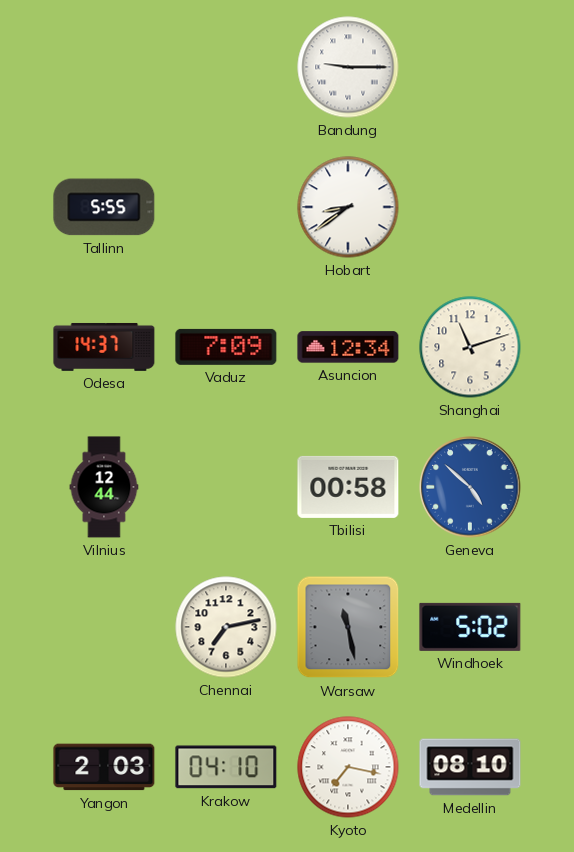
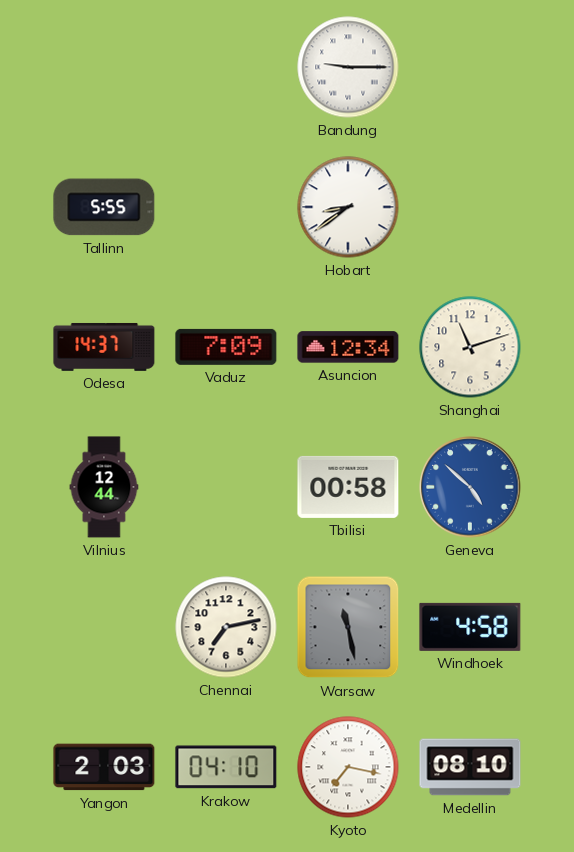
Windhoek: 5:02 -> 4:58 (470, 627)
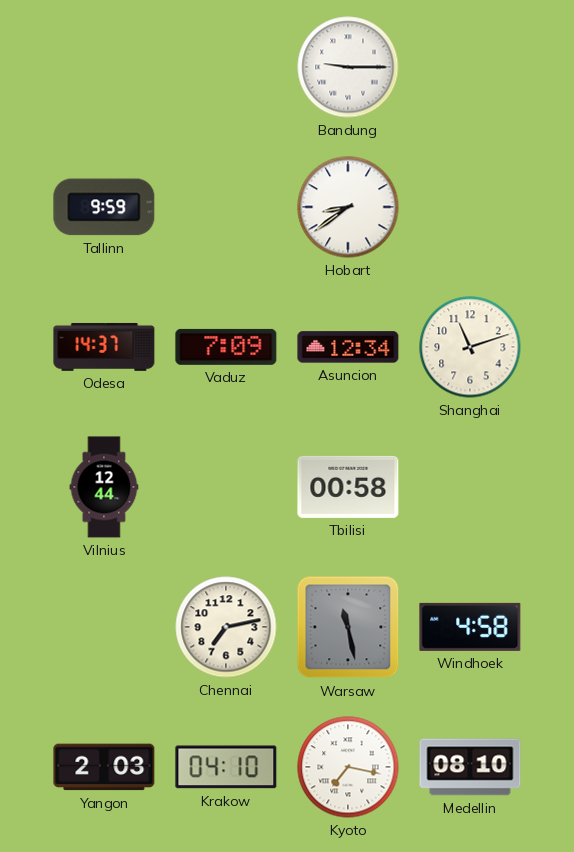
Tallinn: 5:55 -> 9:59 (104, 207)
Geneva: 4:52 -> none (470, 487)
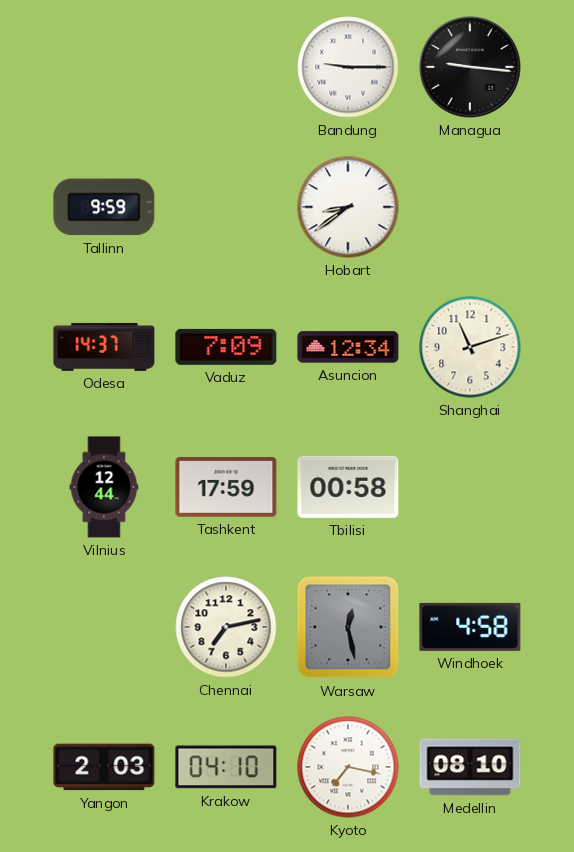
Managua: none -> 9:16 (470, 67)
Tashkent: none -> 17:59 (226, 488)
Warsaw: 11:28 -> 12:28 (348, 627)
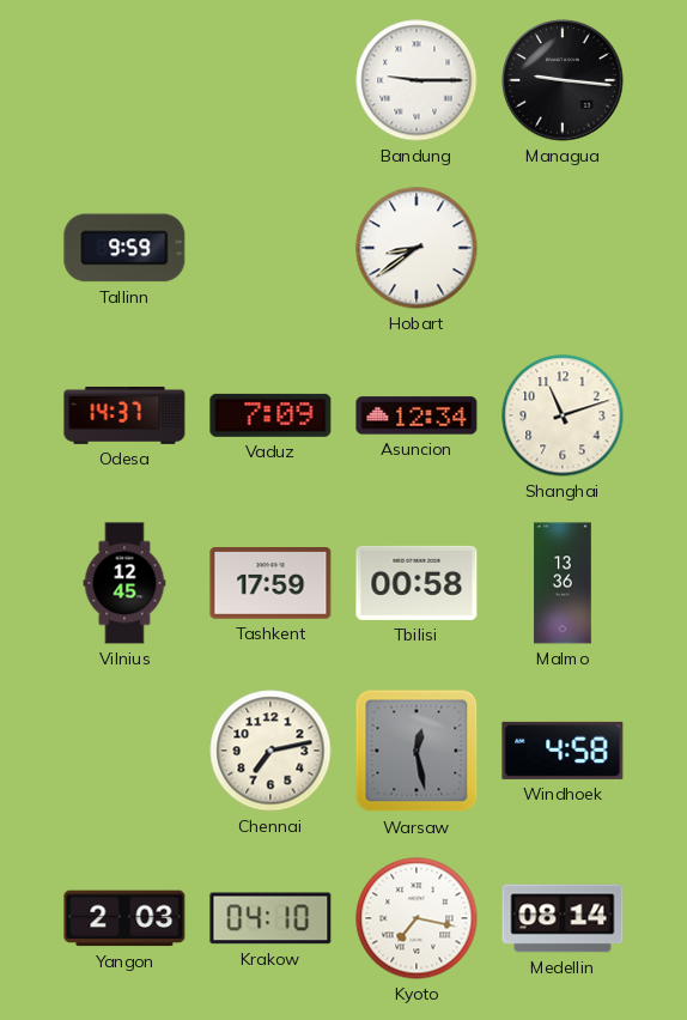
Vilnius: 12:44 -> 12:45 (124, 583)
Malmo: none -> 13:36 (563, 583)
Medellin: 08:10 -> 08:14 (563, 918)
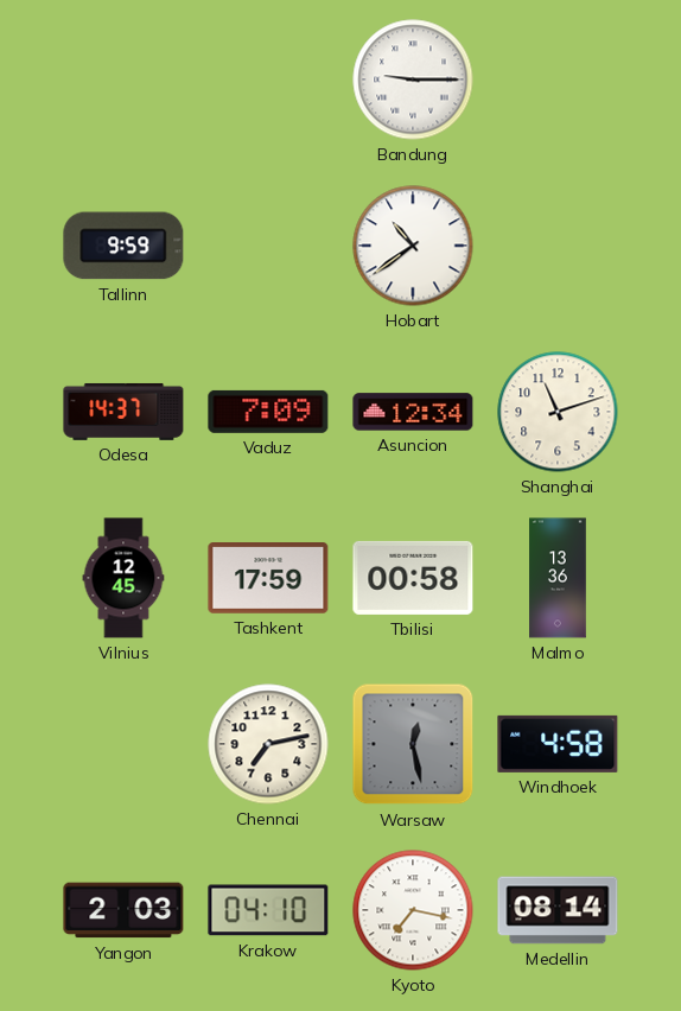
Managua: 9:16 -> none (563, 80)
Hobart: 8:39 -> 10:39 (413, 246)
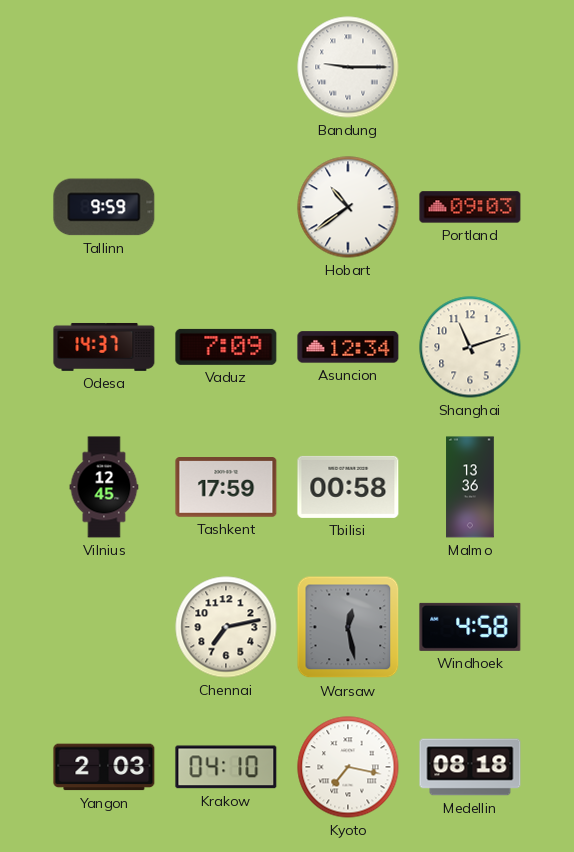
Portland: none -> 09:03 (470, 207)
Medellin: 08:14 -> 08:18 (470, 767)
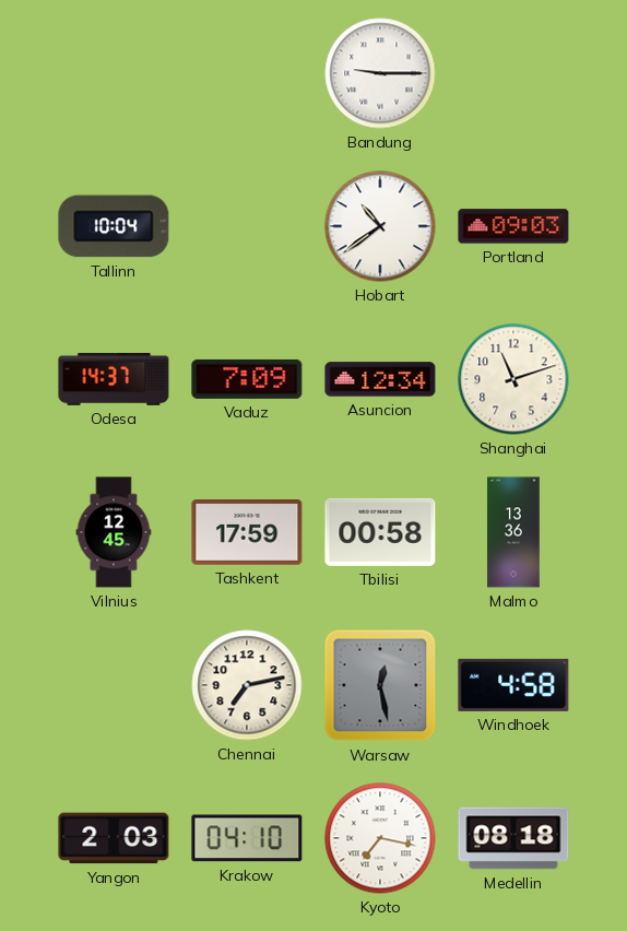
Tallinn: 9:59 -> 10:04 (114, 226)
